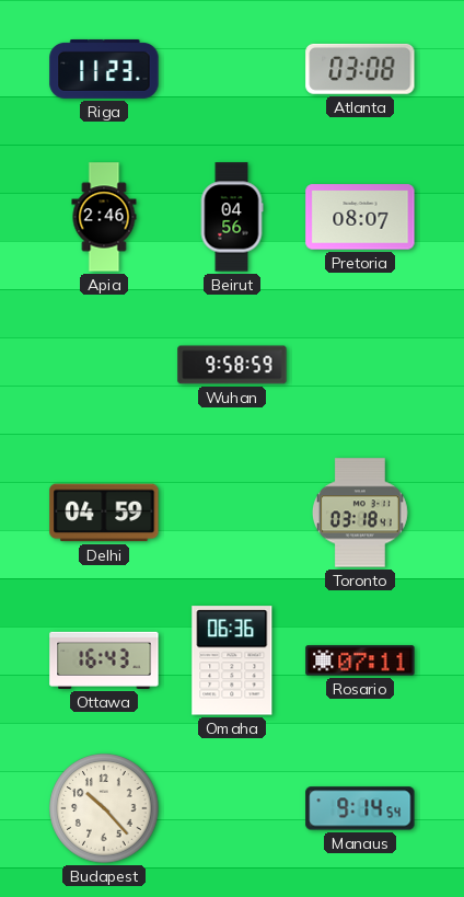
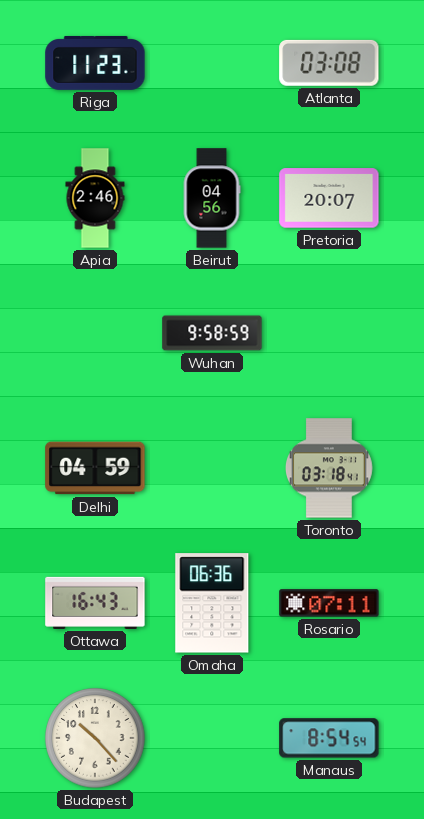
Pretoria: 08:07 -> 20:07 (329, 198)
Manaus: 9:14 -> 8:54 (329, 738)
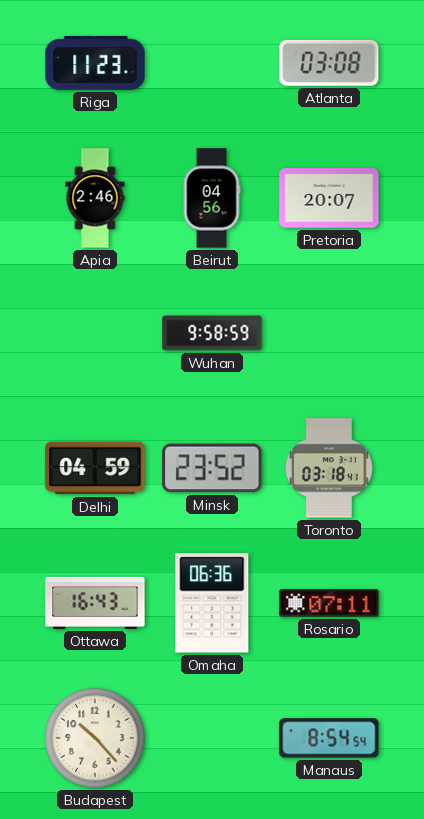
Minsk: none -> 23:52 (212, 468)
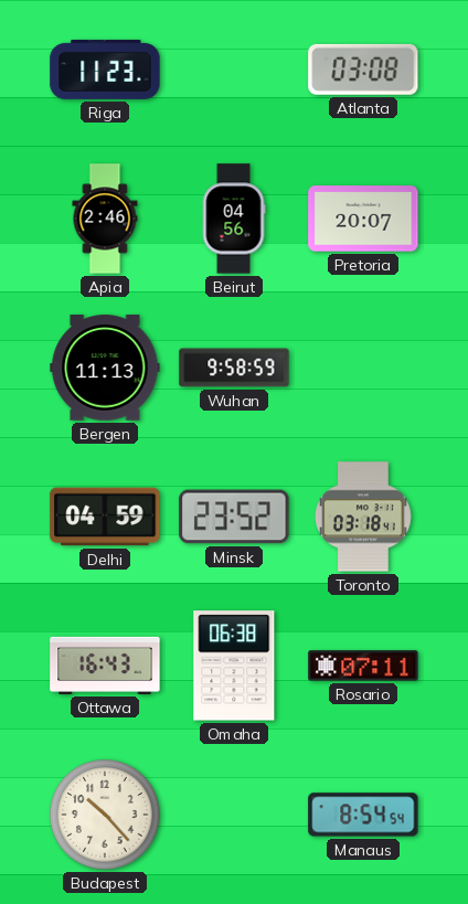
Bergen: none -> 11:13 (105, 368)
Omaha: 06:36 -> 06:38 (234, 666)
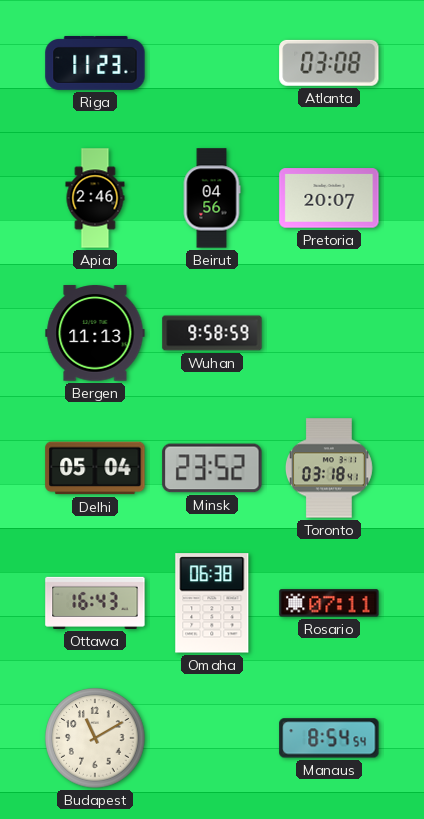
Delhi: 04:59 -> 05:04 (95, 468)
Budapest: 10:23 -> 11:10 (95, 738)
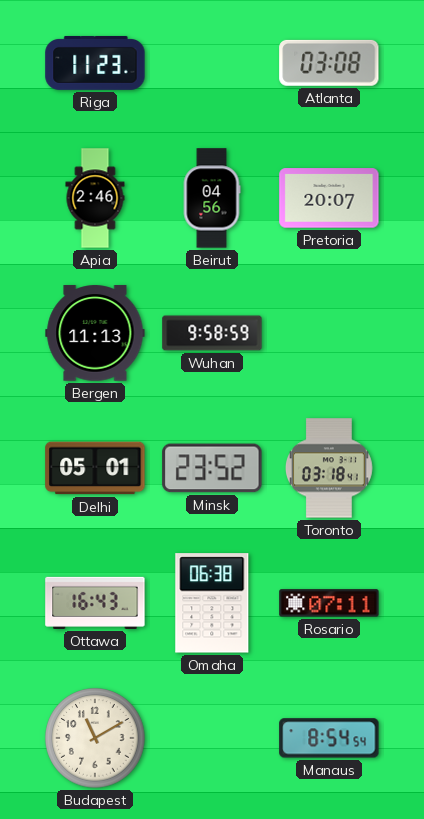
Delhi: 05:04 -> 05:01 (95, 468)
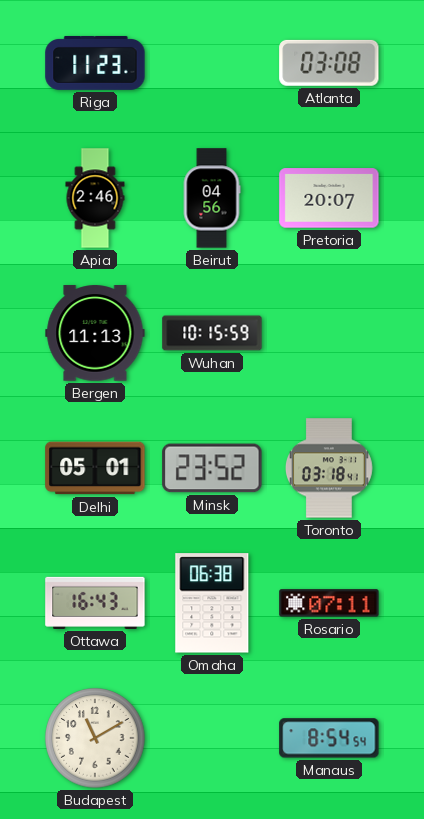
Wuhan: 9:58 -> 10:15 (212, 333)
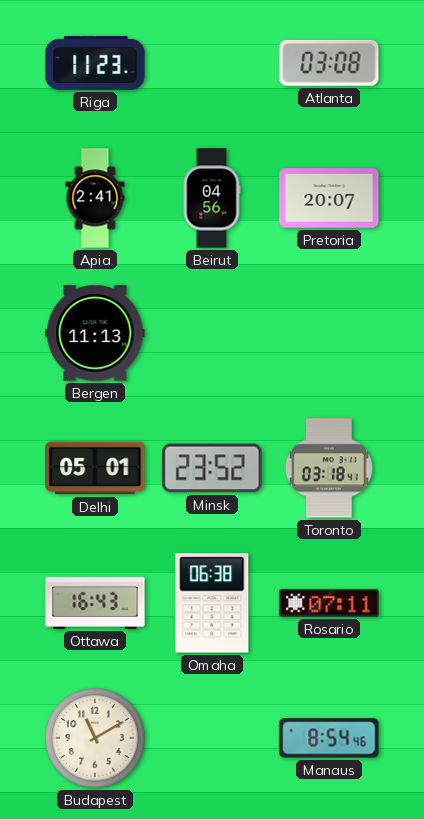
Apia: 2:46 -> 2:41 (95, 198)
Wuhan: 10:15 -> none (212, 333)
Manaus: 8:54:54 -> 8:54:46 (329, 738)
